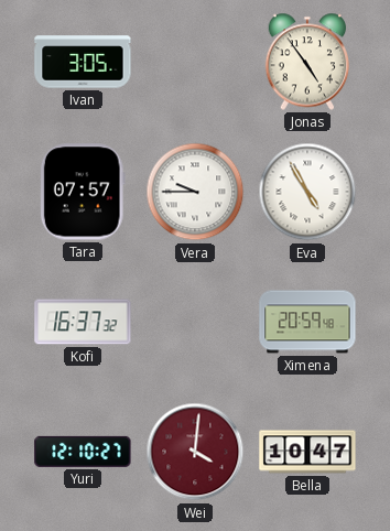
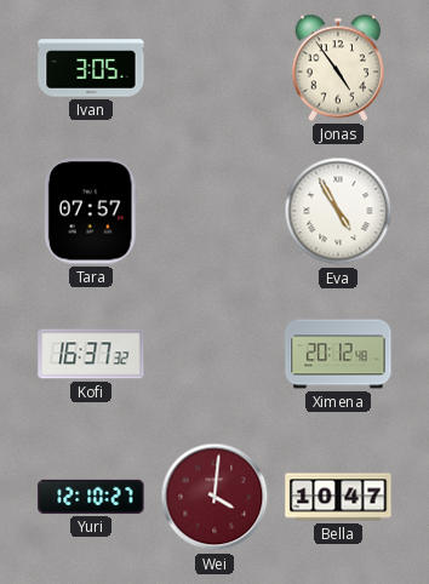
Vera: 9:45 -> none (195, 192)
Ximena: 20:59 -> 20:12 (338, 354)
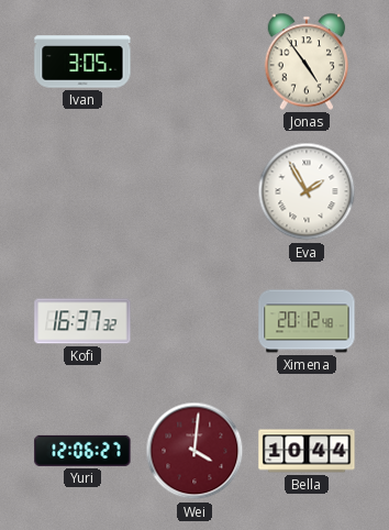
Tara: 07:57 -> none (91, 211)
Eva: 4:55 -> 1:55 (307, 191)
Yuri: 12:10 -> 12:06 (82, 451)
Bella: 10:47 -> 10:44 (307, 451)
